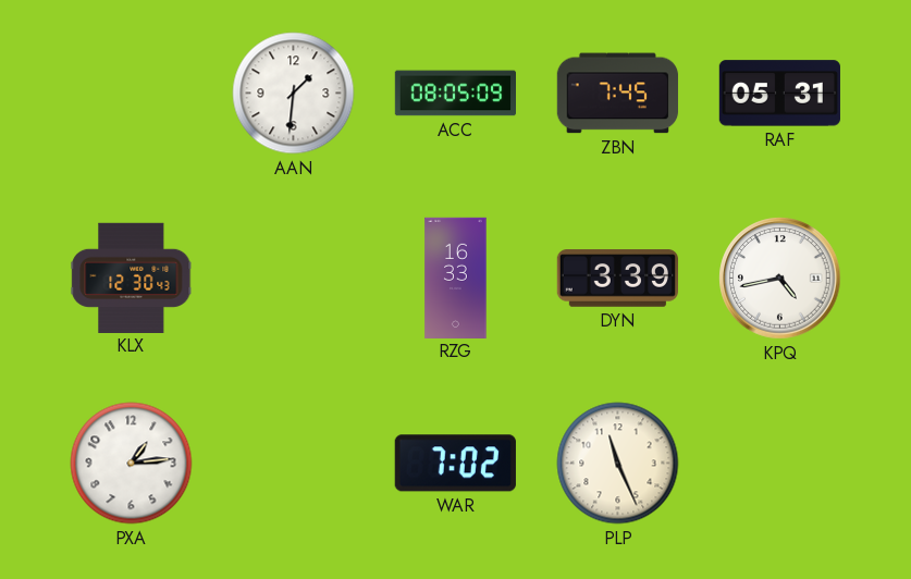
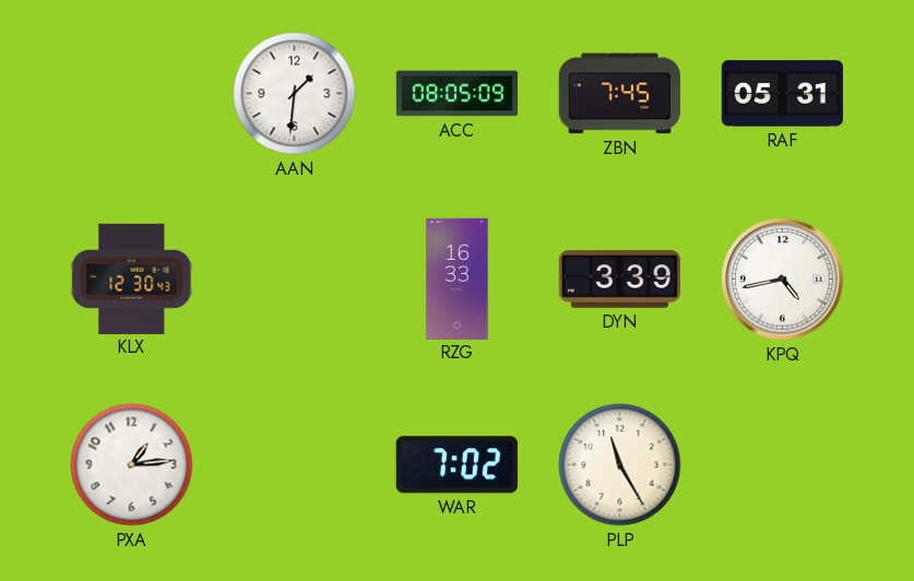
PLP: 11:26 -> 11:25 (620, 465)
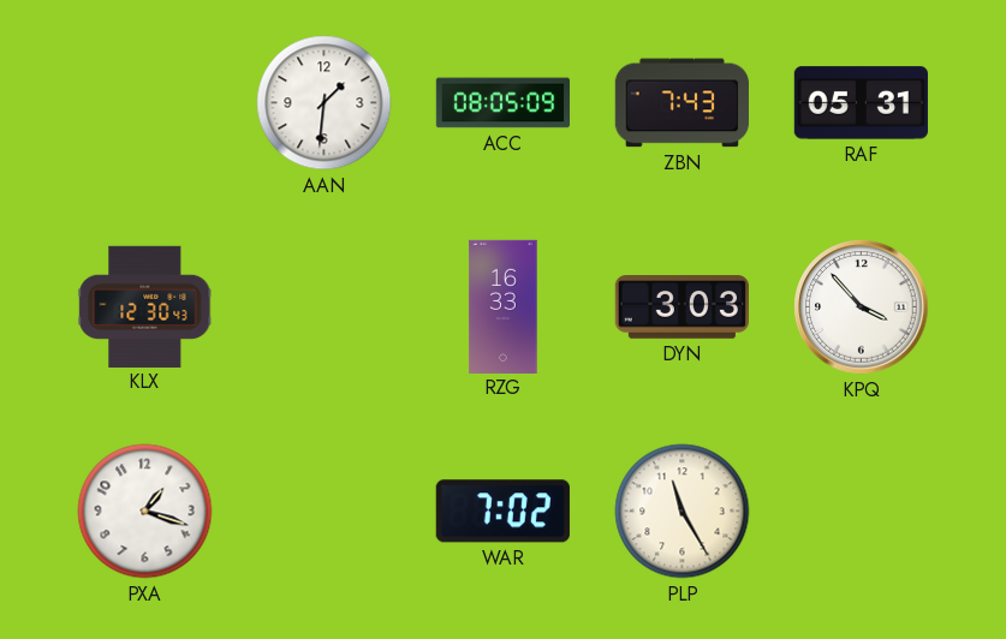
ZBN: 7:45 -> 7:43 (681, 103)
DYN: 3:39 -> 3:03 (681, 307)
KPQ: 4:43 -> 3:53 (862, 307)
PXA: 1:14 -> 1:18 (145, 512)
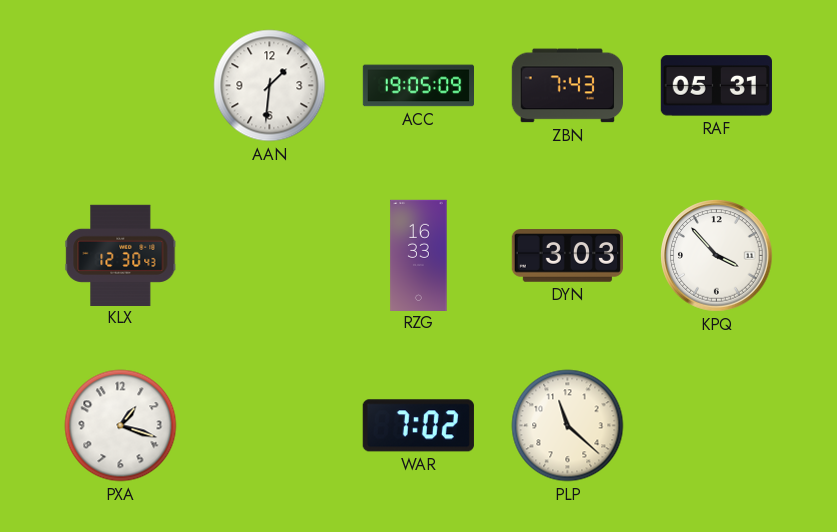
ACC: 08:05 -> 19:05 (418, 86)
PLP: 11:25 -> 11:22 (568, 426)
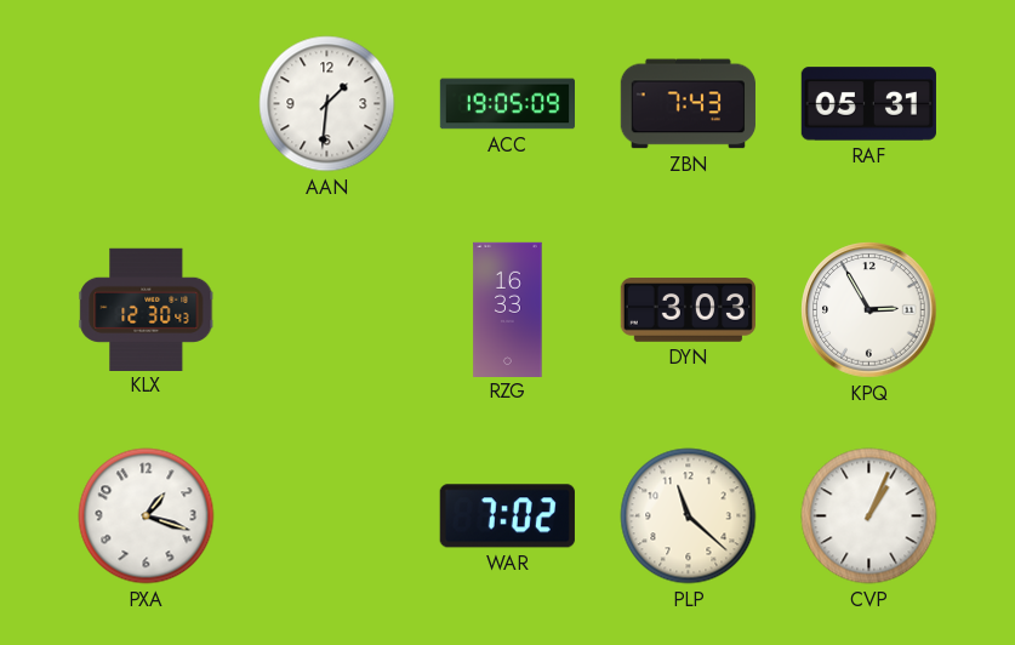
KPQ: 3:53 -> 2:55 (869, 310)
CVP: none -> 1:04 (869, 516)
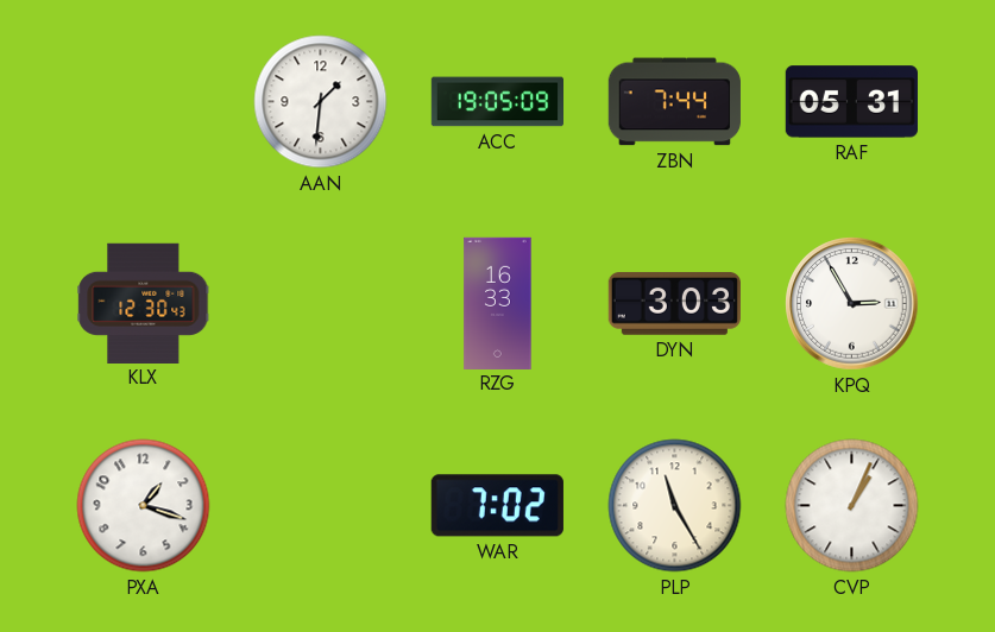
ZBN: 7:43 -> 7:44 (674, 102)
PLP: 11:22 -> 11:25 (675, 506)
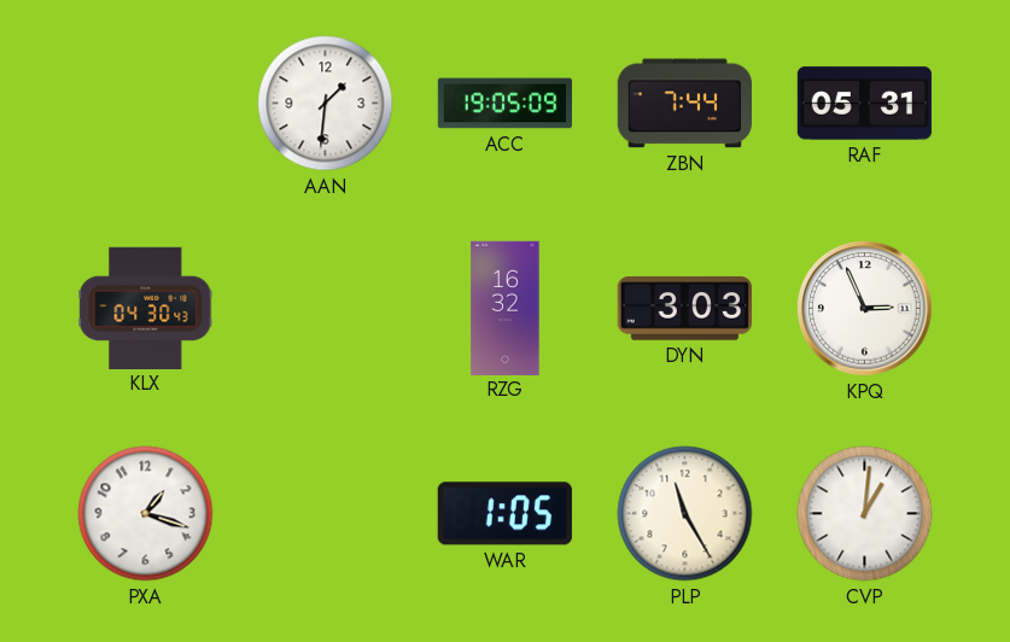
KLX: 12:30 -> 04:30 (146, 308)
RZG: 16:33 -> 16:32 (506, 308)
KPQ: 2:55 -> 2:56 (865, 309)
WAR: 7:02 -> 1:05 (504, 514)
CVP: 1:04 -> 1:01 (865, 514)
